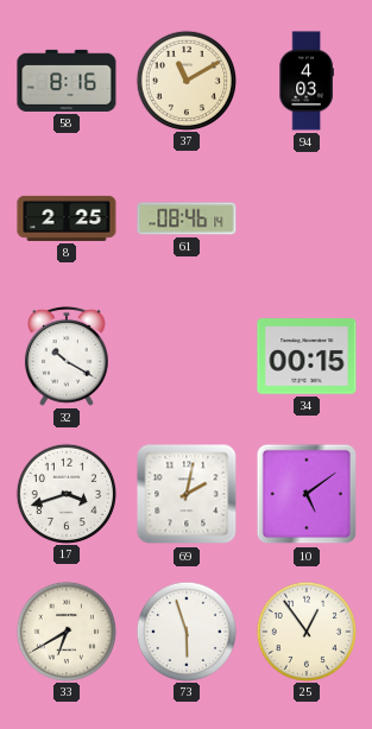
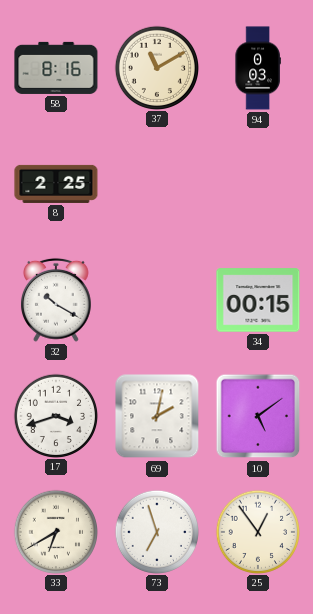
94: 4:03 -> 0:03 (258, 68)
61: 08:46 -> none (187, 218)
73: 5:57 -> 6:57 (156, 531)
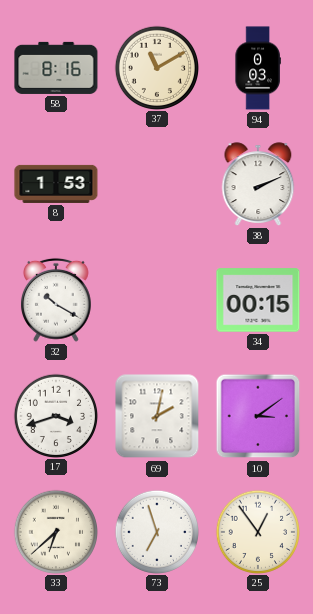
8: 2:25 -> 1:53 (56, 184)
38: none -> 2:11 (258, 184)
10: 5:09 -> 3:09 (258, 416)
33: 6:40 -> 6:38 (55, 531)
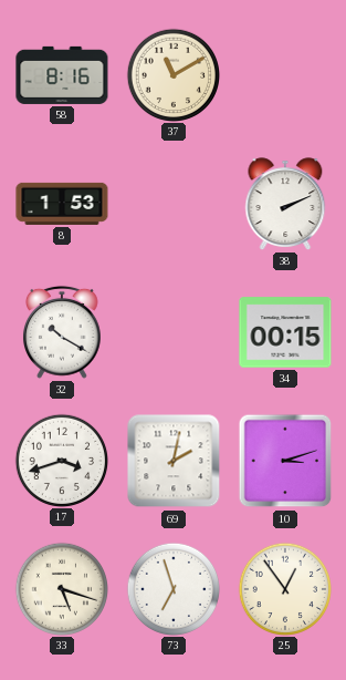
94: 0:03 -> none (258, 68)
10: 3:09 -> 3:12 (285, 461)
33: 6:38 -> 5:18 (61, 588)
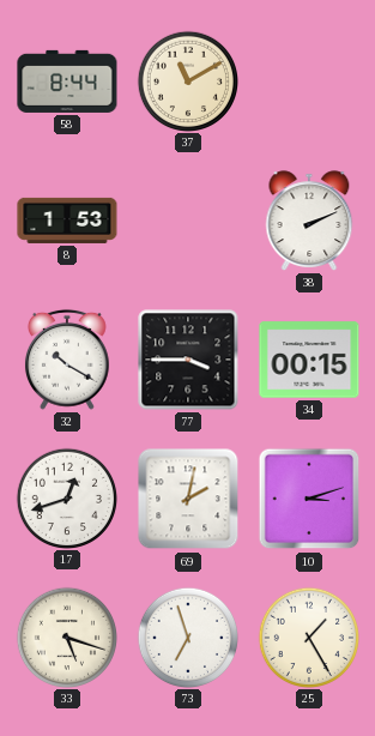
58: 8:16 -> 8:44 (67, 82)
77: none -> 3:45 (188, 360)
17: 3:42 -> 12:42 (66, 497)
25: 12:54 -> 1:25 (308, 637)
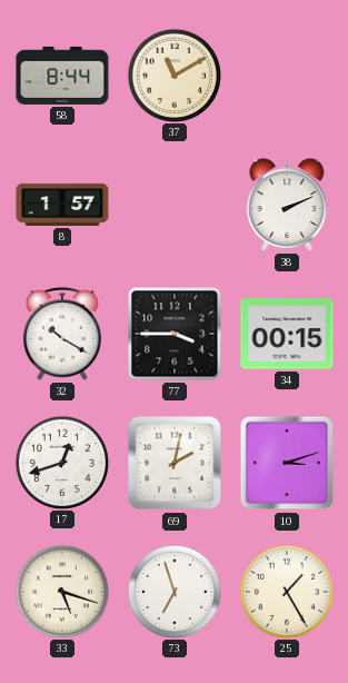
8: 1:53 -> 1:57 (62, 205)
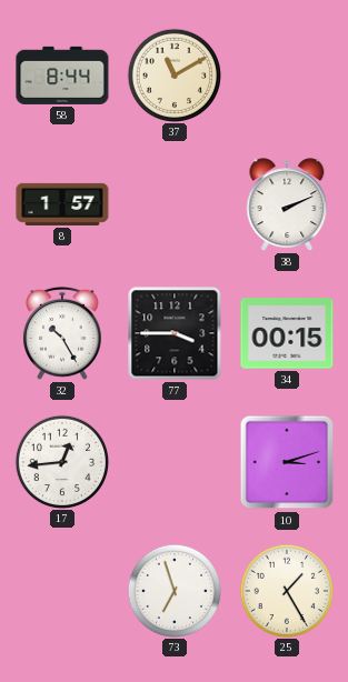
32: 10:20 -> 10:25 (62, 333)
17: 12:42 -> 12:44 (61, 461)
69: 2:02 -> none (175, 463)
33: 5:18 -> none (61, 591)
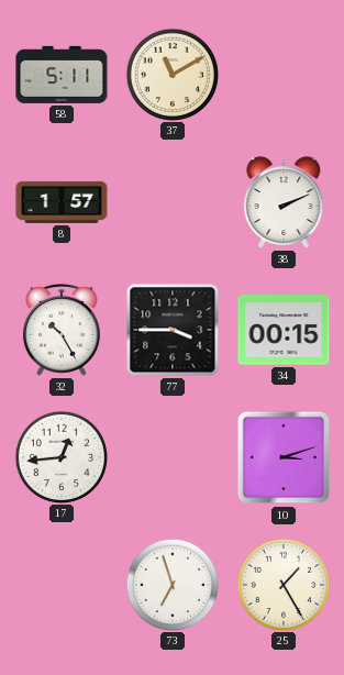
58: 8:44 -> 5:11 (62, 75)
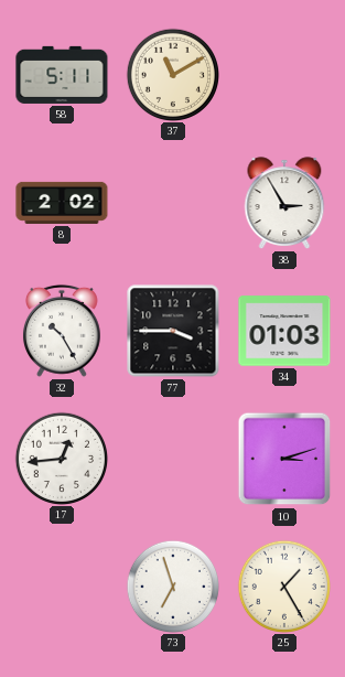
8: 1:57 -> 2:02 (62, 203)
38: 2:11 -> 2:55 (284, 203)
34: 00:15 -> 01:03 (284, 331)
